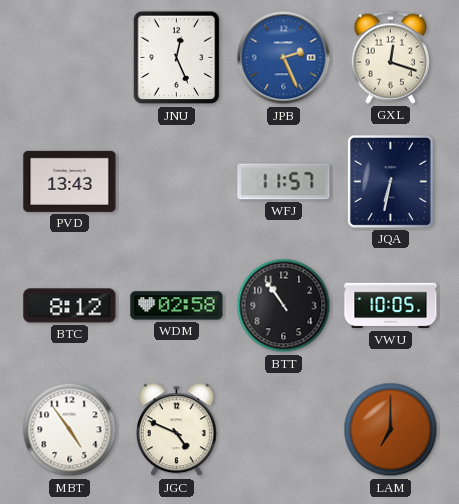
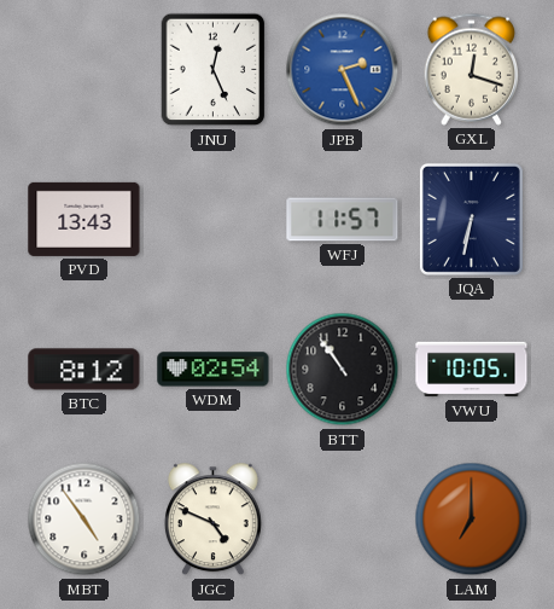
WDM: 02:58 -> 02:54 (214, 370)
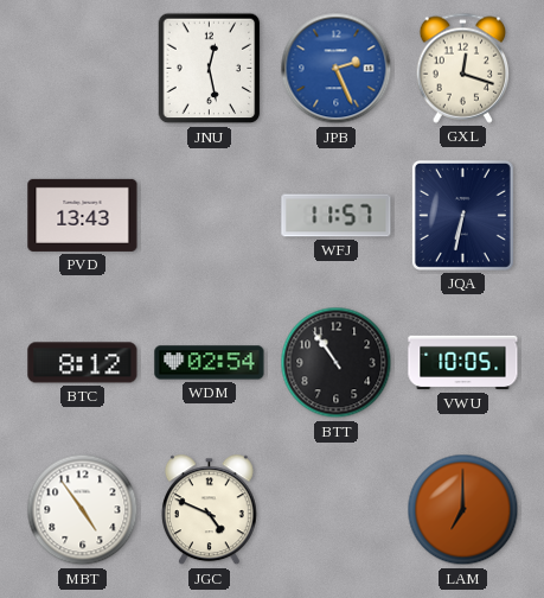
JNU: 12:26 -> 12:28 (210, 69)
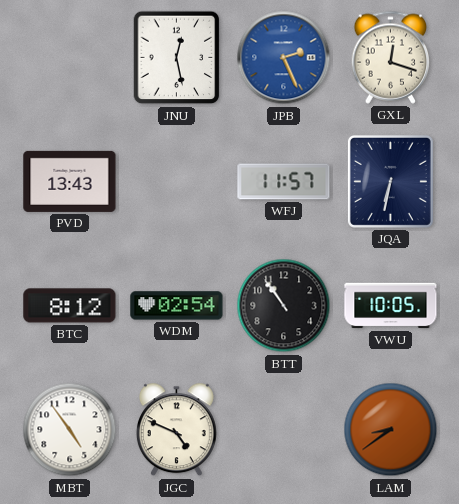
LAM: 7:00 -> 8:39 (391, 430)
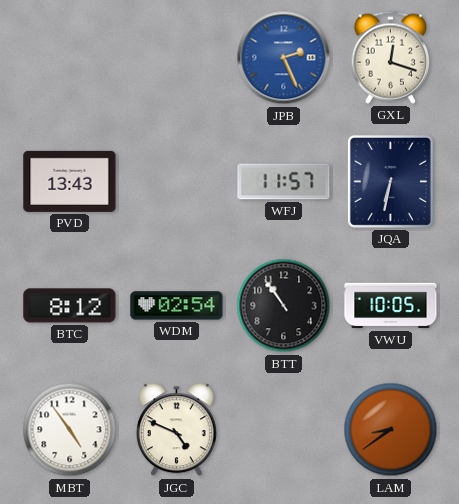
JNU: 12:28 -> none (177, 58)
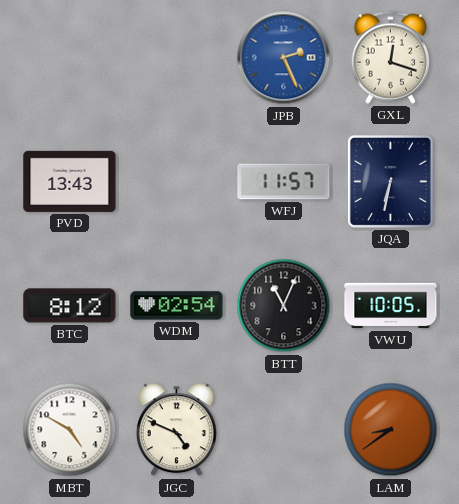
BTT: 10:54 -> 11:04 (284, 306)
MBT: 4:54 -> 4:50 (70, 430)
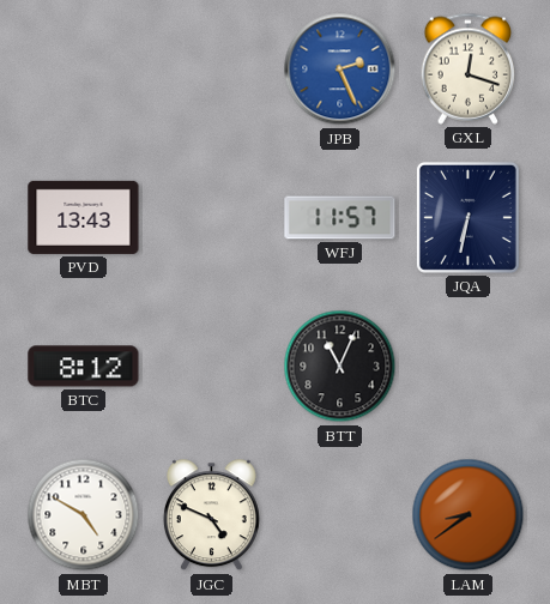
WDM: 02:54 -> none (177, 306)
VWU: 10:05 -> none (391, 306)
